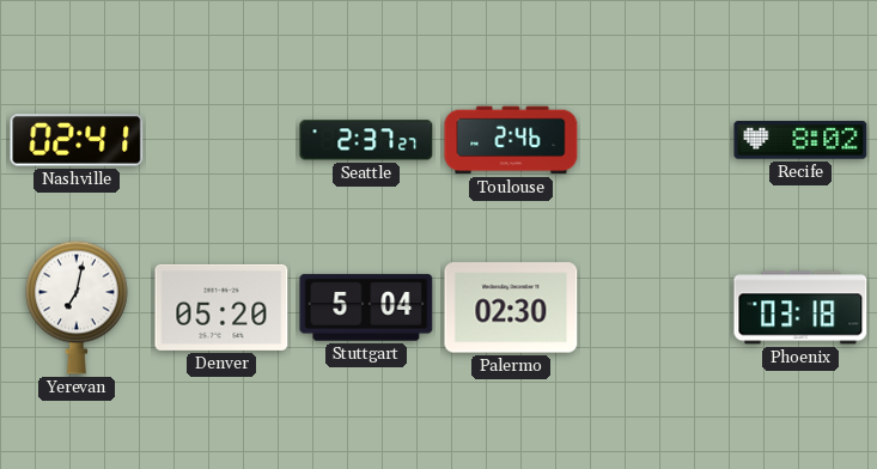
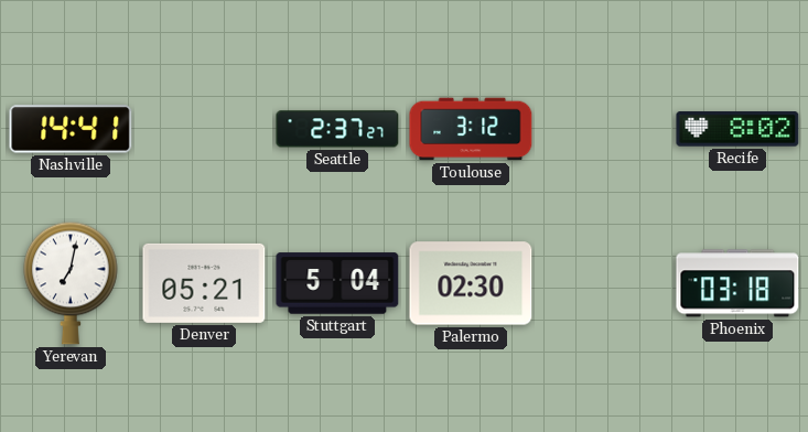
Nashville: 02:41 -> 14:41 (71, 129)
Toulouse: 2:46 -> 3:12 (471, 129)
Denver: 05:20 -> 05:21 (204, 283)
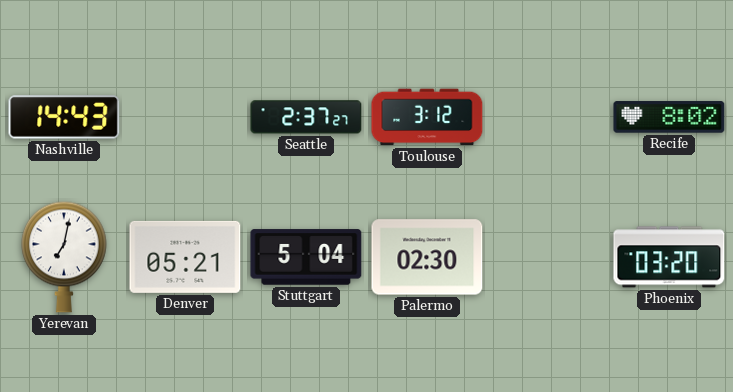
Nashville: 14:41 -> 14:43 (64, 117)
Phoenix: 03:18 -> 03:20 (669, 257)
